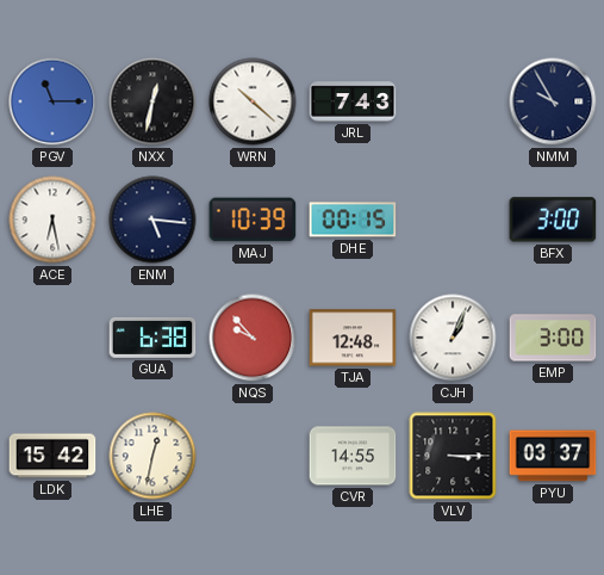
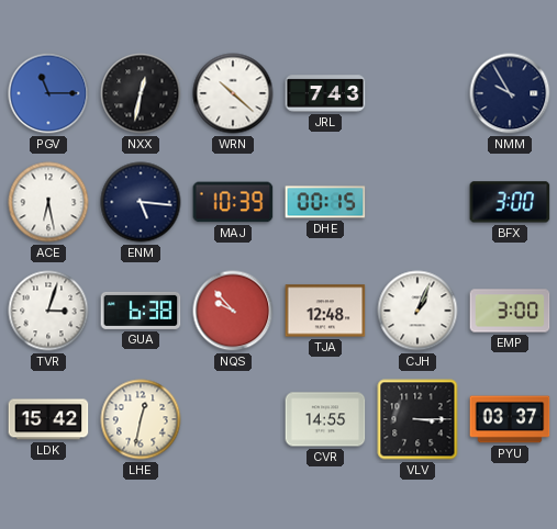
TVR: none -> 3:03 (48, 311)
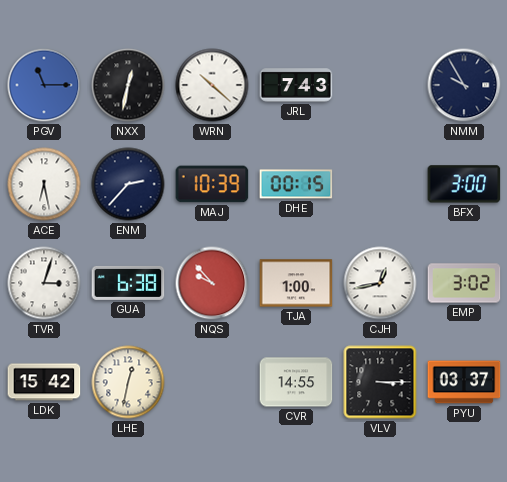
ENM: 5:16 -> 2:37 (128, 184)
TJA: 12:48 -> 1:00 (296, 283)
CJH: 1:04 -> 12:43 (380, 283)
EMP: 3:00 -> 3:02 (464, 283)
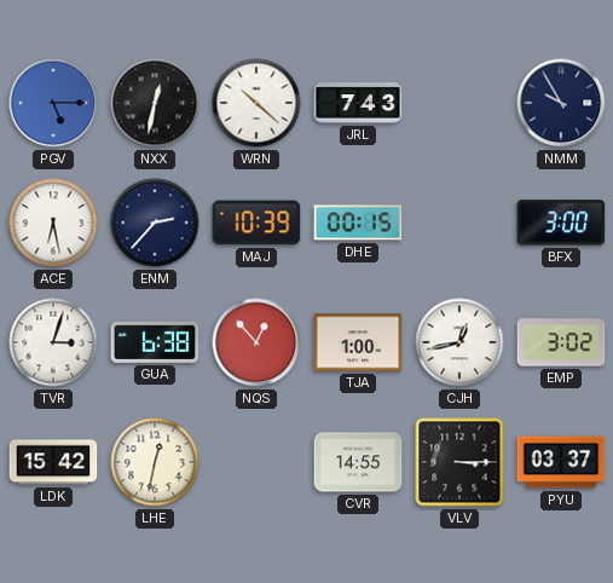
PGV: 11:15 -> 5:15 (53, 103)
NQS: 9:53 -> 12:53 (256, 342)
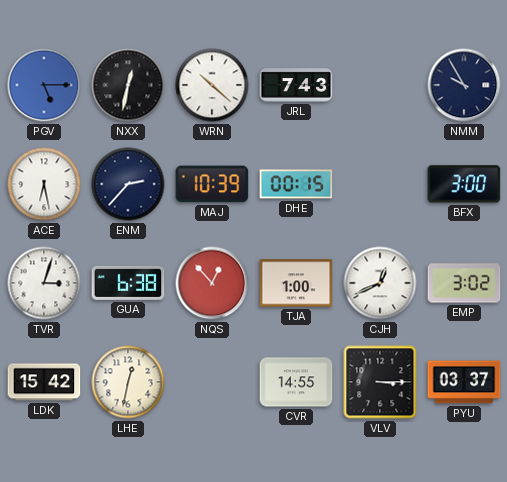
CJH: 12:43 -> 12:41 (380, 283)
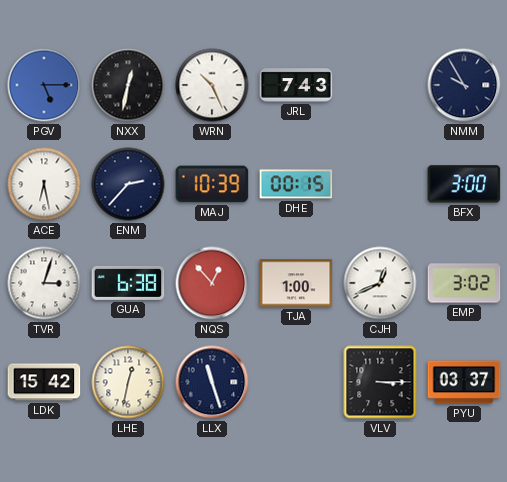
WRN: 10:22 -> 10:26 (212, 85)
LLX: none -> 11:27 (212, 382)
CVR: 14:55 -> none (296, 382)
